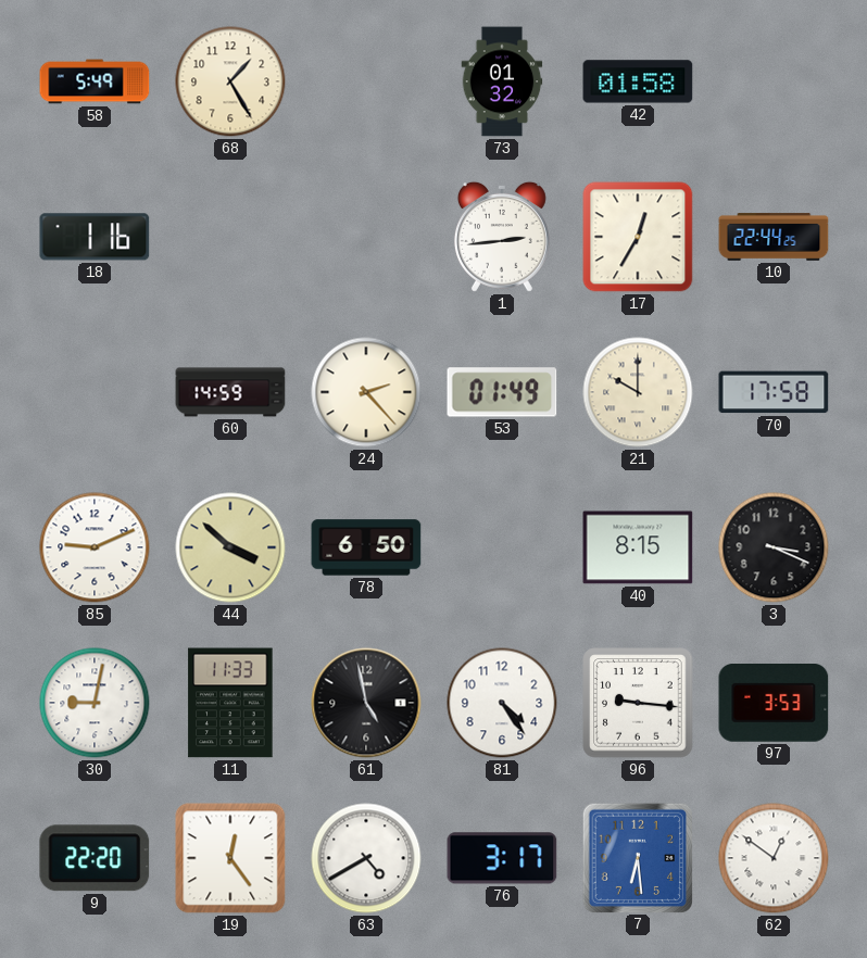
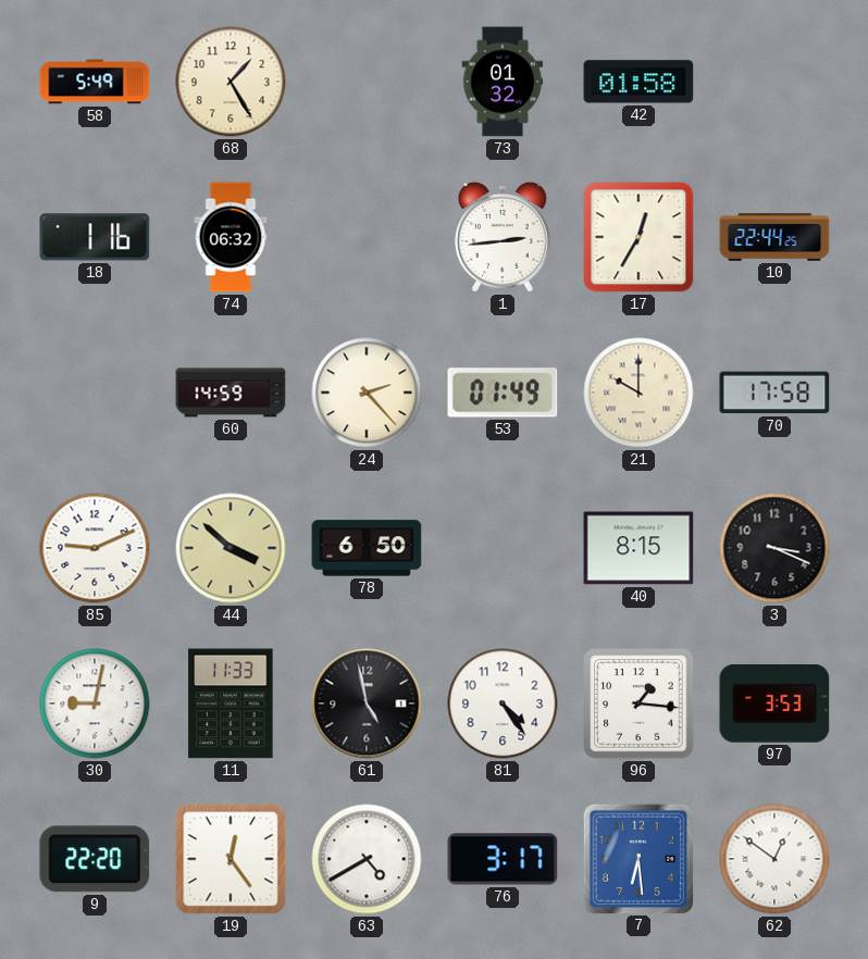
74: none -> 06:32 (231, 237)
96: 9:16 -> 1:16 (638, 703)
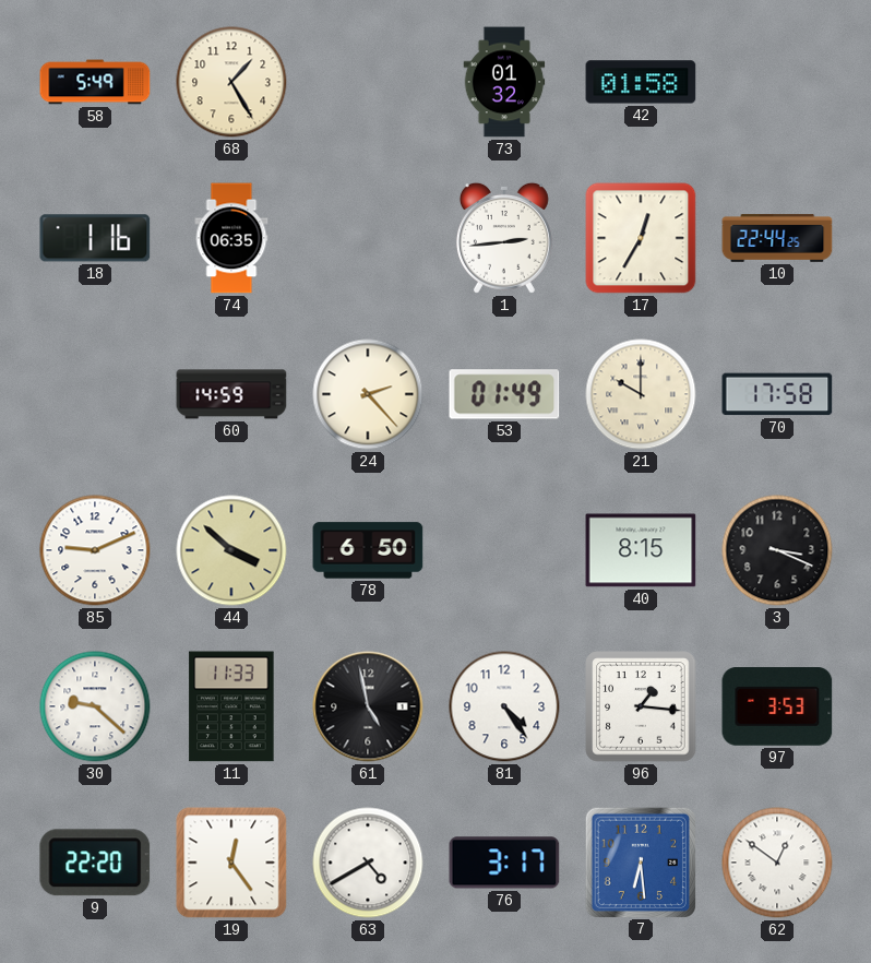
74: 06:32 -> 06:35 (231, 238)
30: 9:02 -> 9:22 (95, 706)
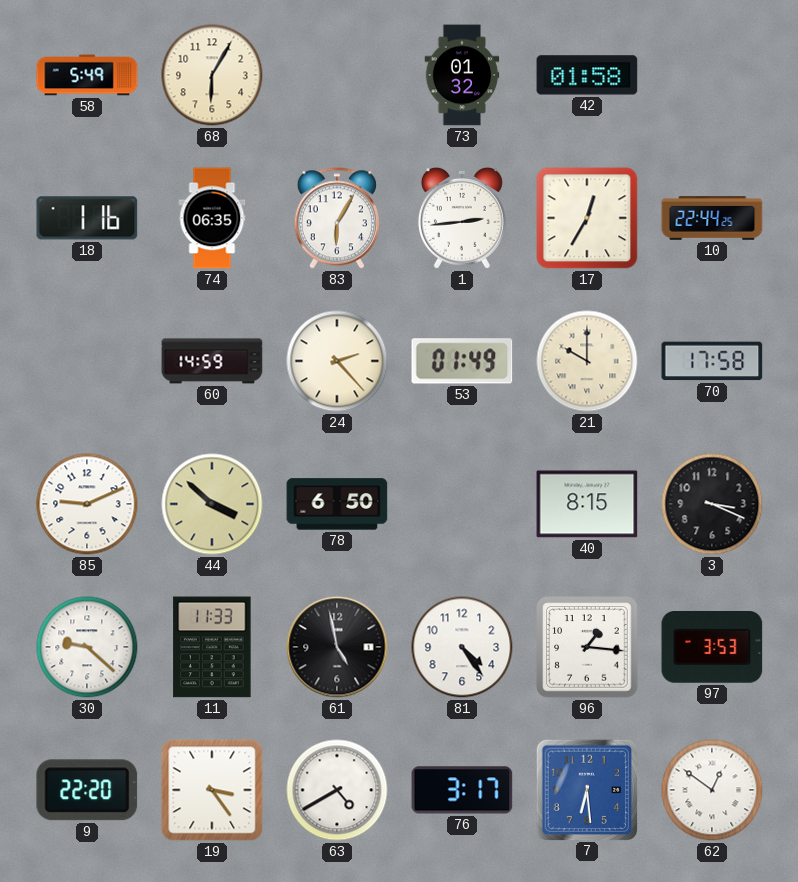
68: 1:25 -> 6:05 (212, 75)
83: none -> 6:05 (337, 218)
19: 12:24 -> 3:24 (212, 790)
